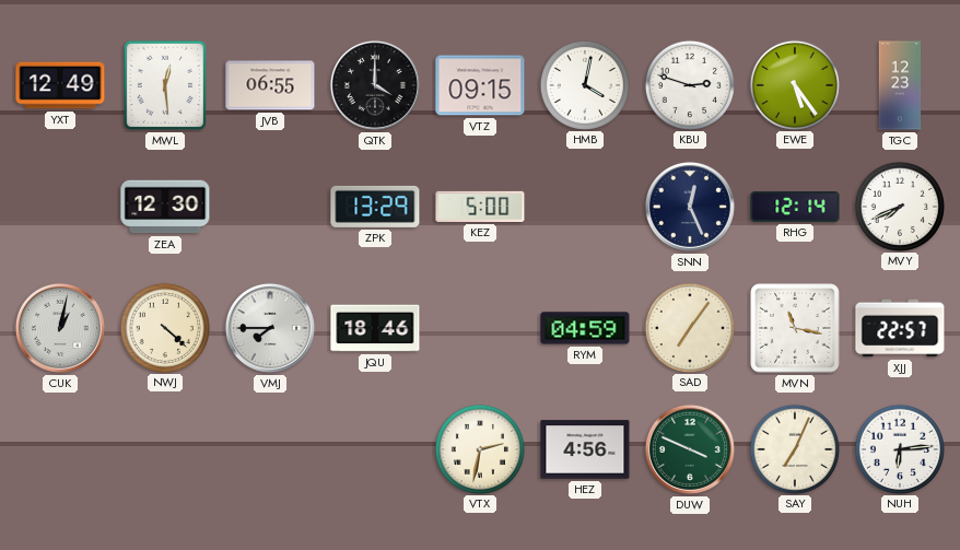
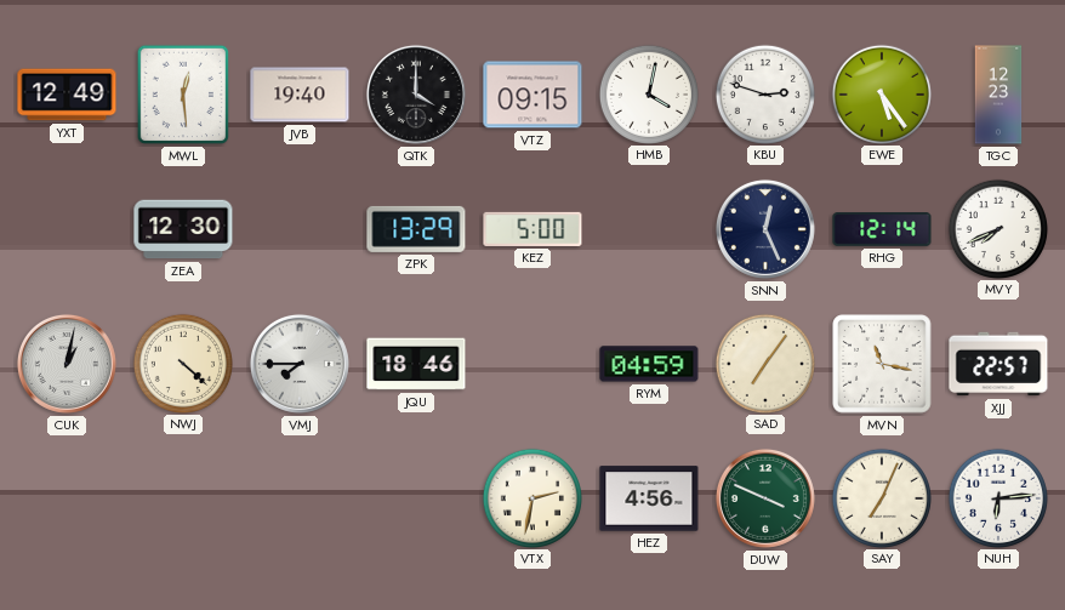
JVB: 06:55 -> 19:40 (300, 95)
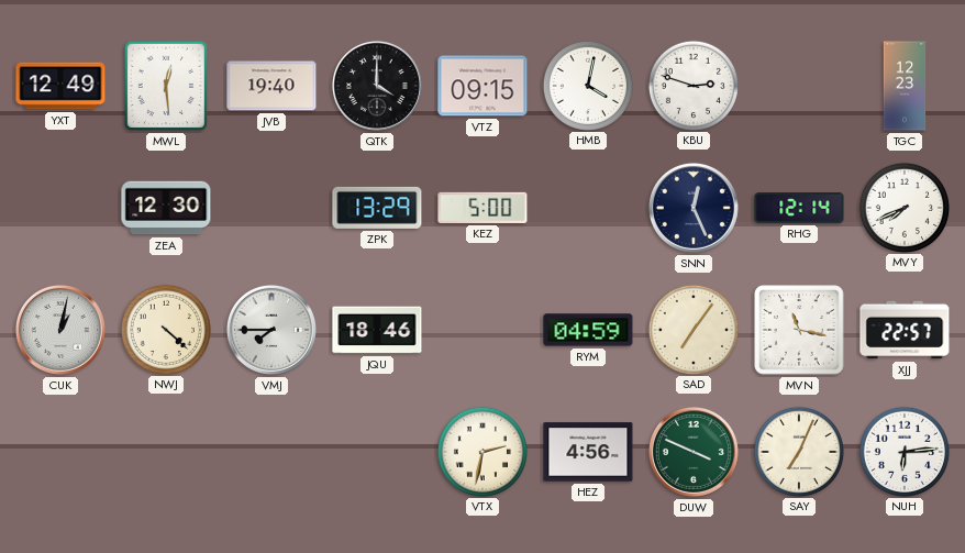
EWE: 5:24 -> none (881, 93)
